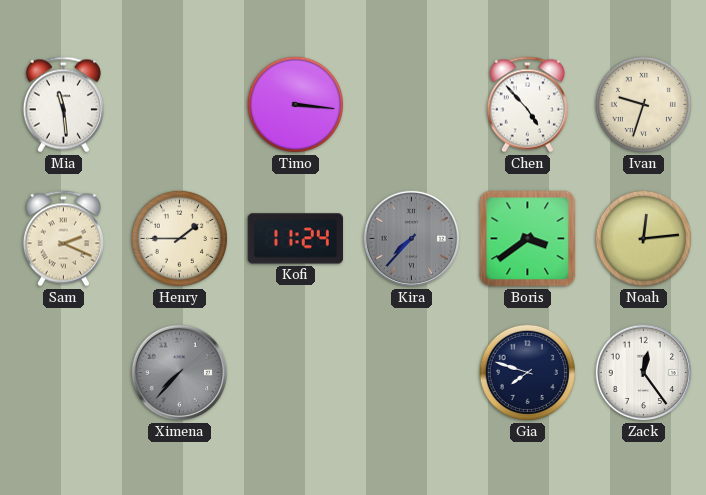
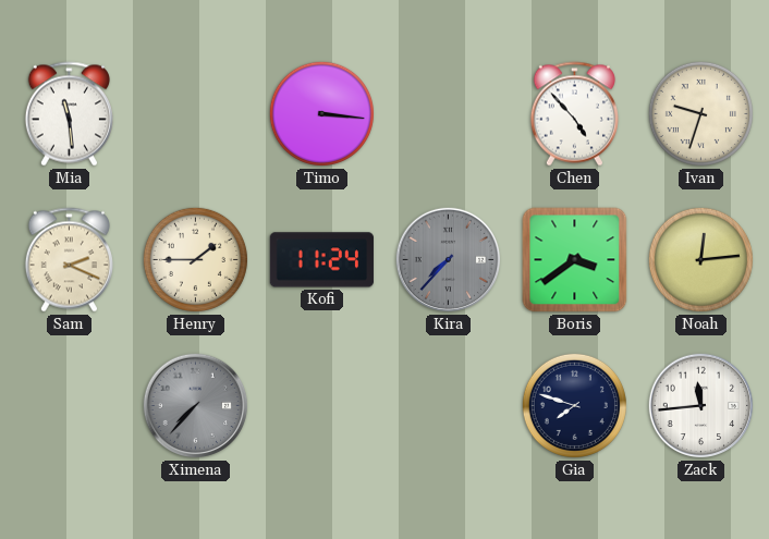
Zack: 12:24 -> 11:44 (701, 406)
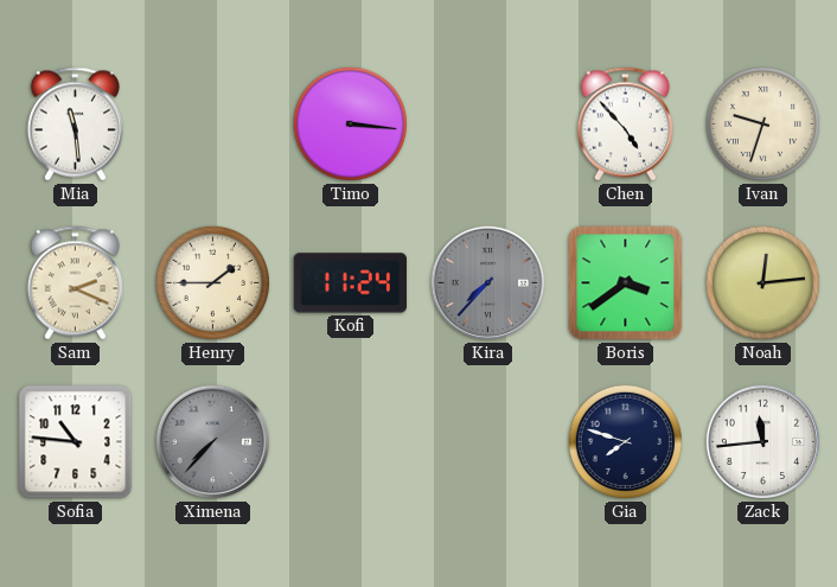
Sofia: none -> 10:46 (76, 442)
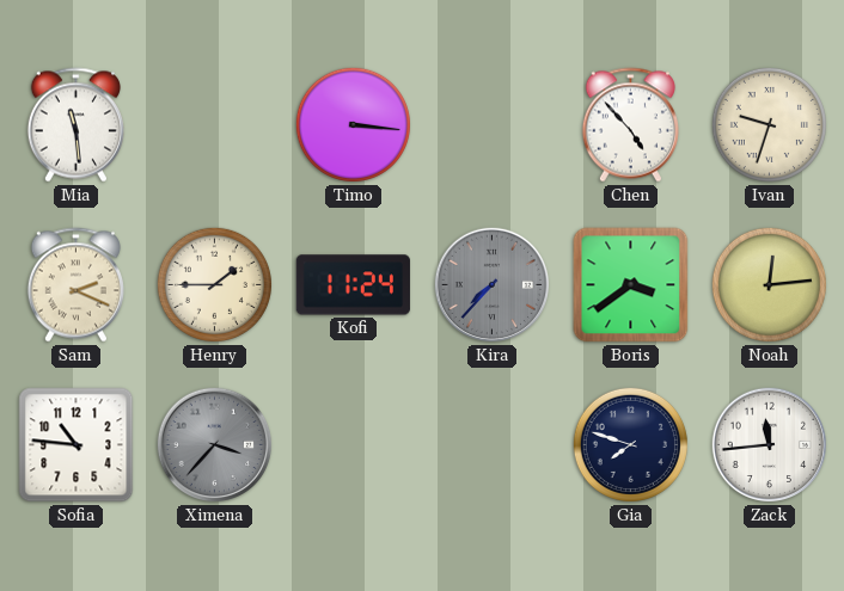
Ximena: 7:37 -> 3:37 (215, 445)
